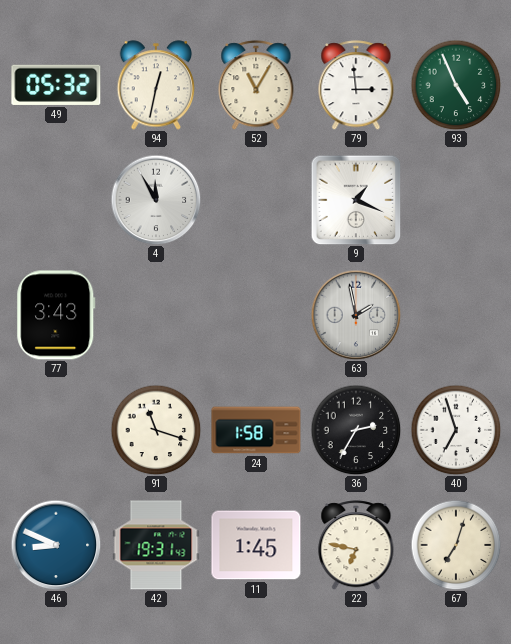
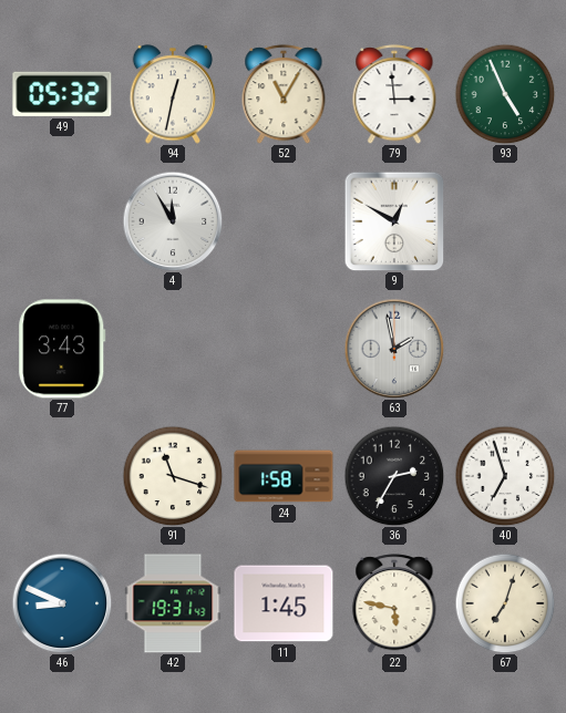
9: 1:19 -> 12:50 (394, 221)
22: 6:47 -> 5:47 (394, 603)
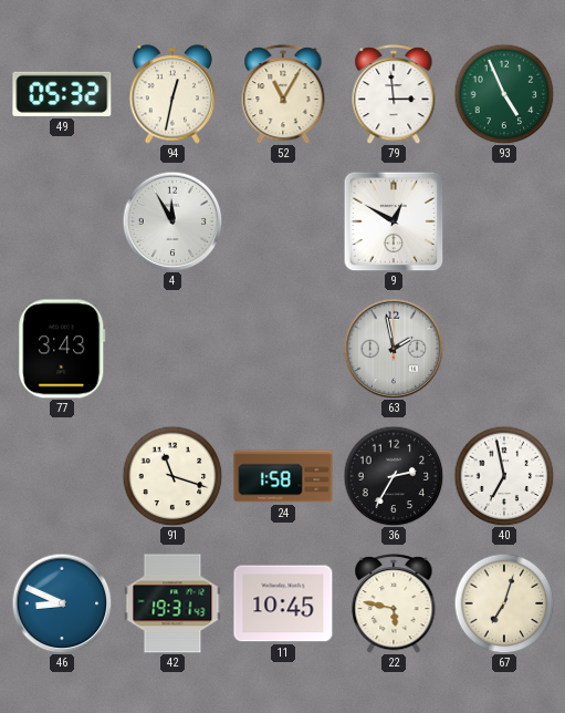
40: 6:57 -> 6:58 (504, 476)
11: 1:45 -> 10:45 (283, 603)
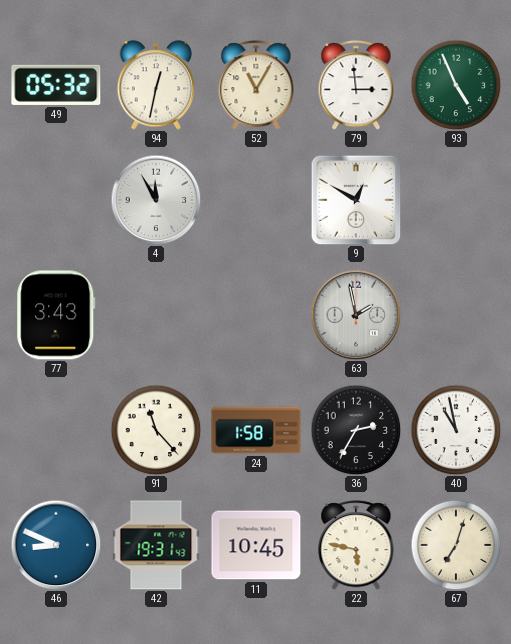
91: 11:18 -> 11:23 (156, 430)
40: 6:58 -> 10:58 (456, 430)
